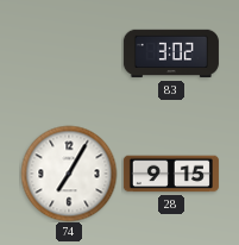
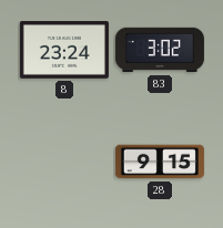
8: none -> 23:24 (64, 51)
74: 7:05 -> none (69, 174)
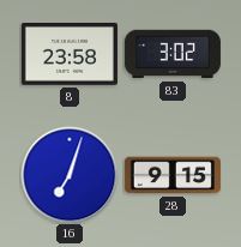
8: 23:24 -> 23:58 (70, 55)
16: none -> 7:03 (70, 175)
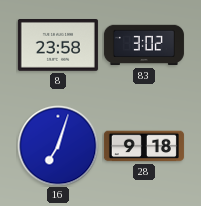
28: 9:15 -> 9:18 (144, 146)
